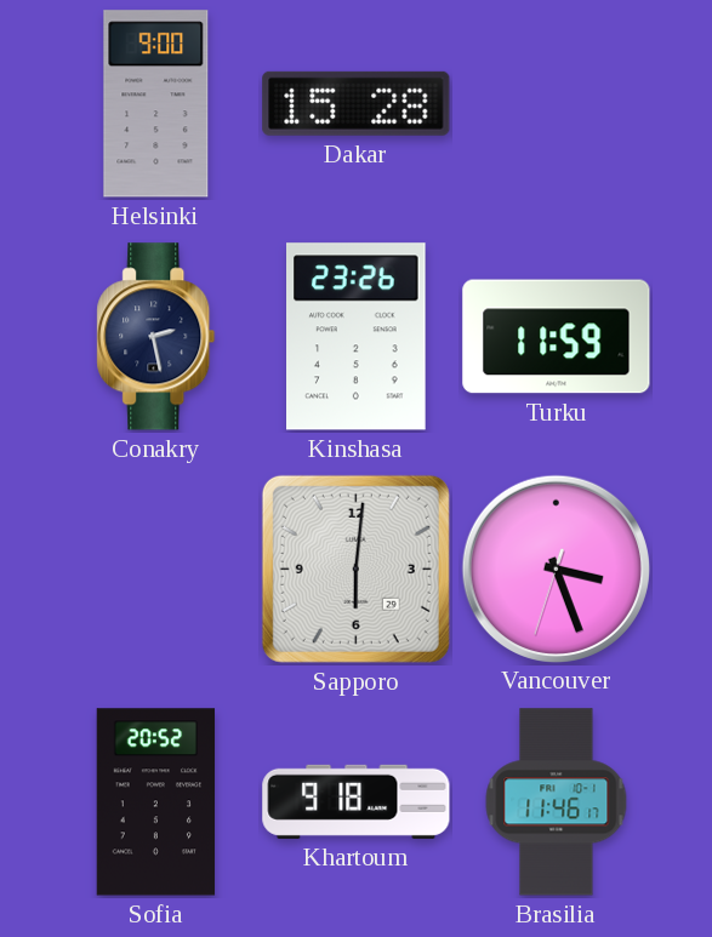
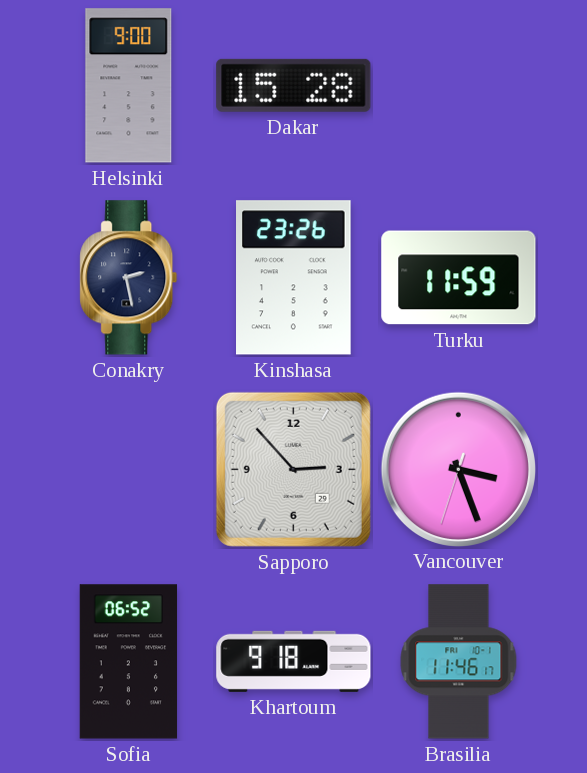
Sapporo: 6:01 -> 2:53 (293, 469)
Sofia: 20:52 -> 06:52 (129, 662)
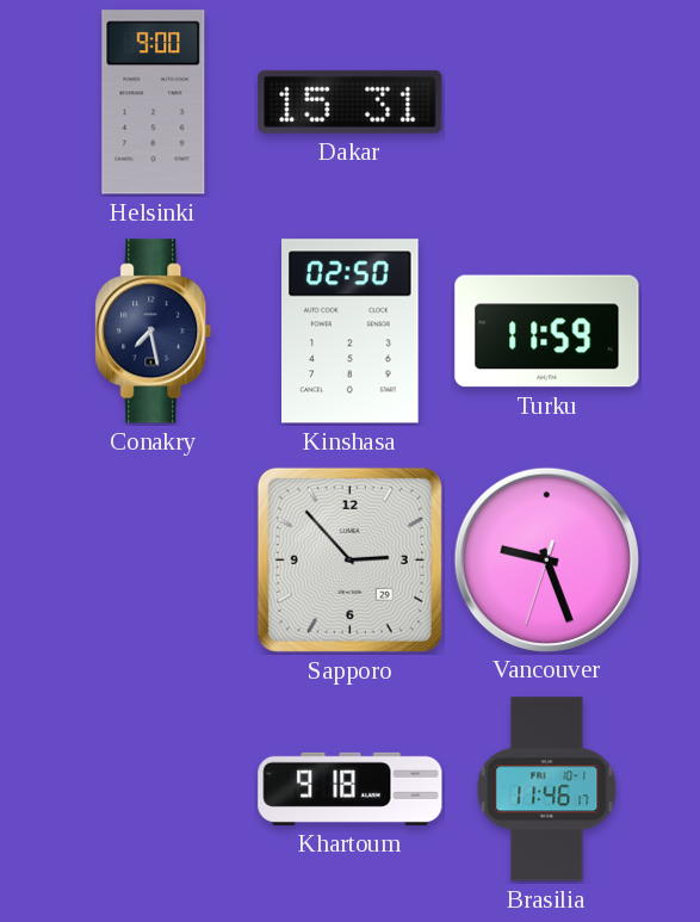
Dakar: 15:28 -> 15:31 (351, 101)
Conakry: 2:28 -> 7:28 (154, 332)
Kinshasa: 23:26 -> 02:50 (351, 332)
Vancouver: 3:26 -> 9:26 (546, 559)
Sofia: 06:52 -> none (129, 662)
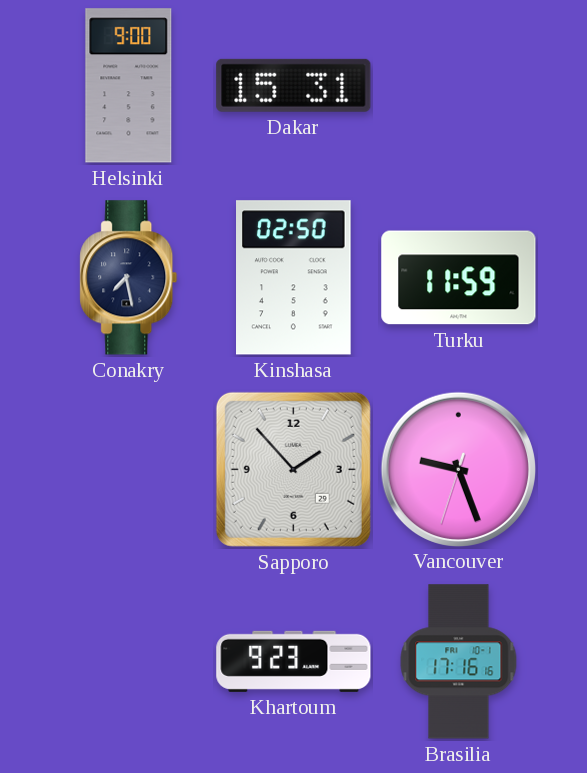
Sapporo: 2:53 -> 1:53 (293, 469)
Khartoum: 9:18 -> 9:23 (294, 661)
Brasilia: 11:46 -> 17:16 (459, 662)
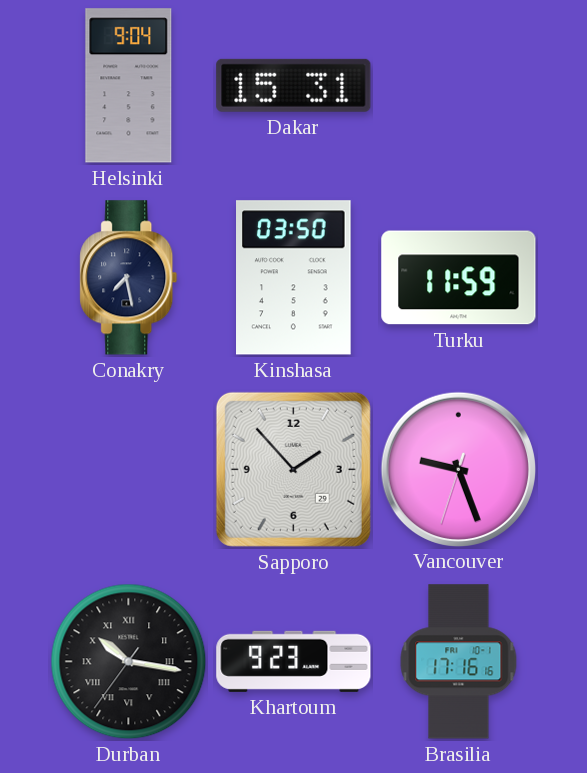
Helsinki: 9:00 -> 9:04 (129, 86)
Kinshasa: 02:50 -> 03:50 (294, 278)
Durban: none -> 10:16 (129, 662)
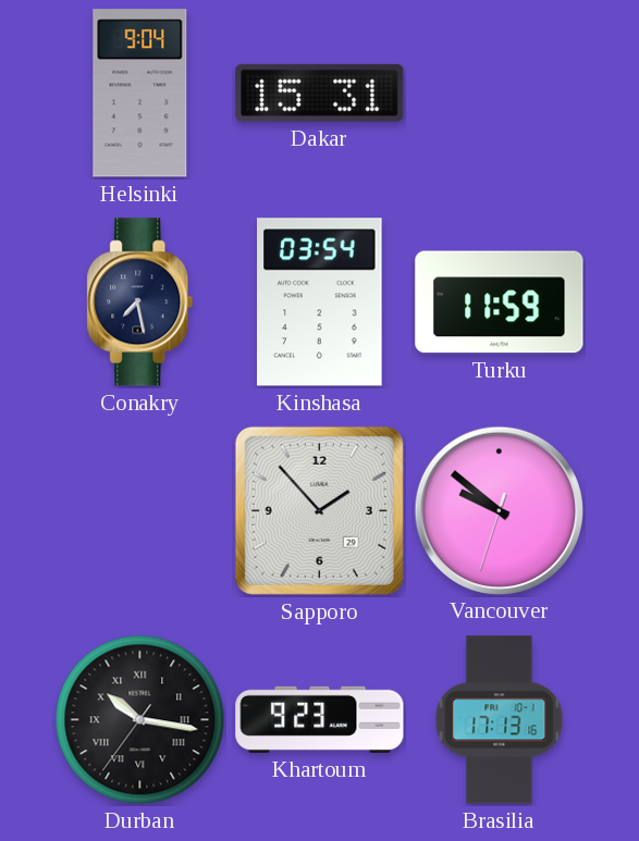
Kinshasa: 03:50 -> 03:54 (320, 302)
Vancouver: 9:26 -> 9:51 (499, 510)
Brasilia: 17:16 -> 17:13 (500, 720)
